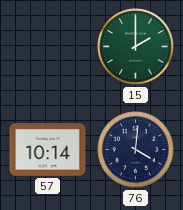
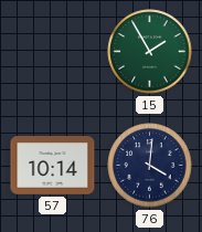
15: 2:00 -> 1:55 (150, 52)
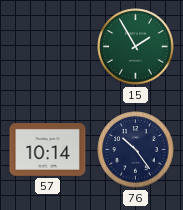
76: 4:01 -> 10:24 (136, 150)
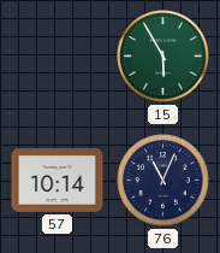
15: 1:55 -> 5:55 (163, 57)
76: 10:24 -> 11:04 (163, 181)
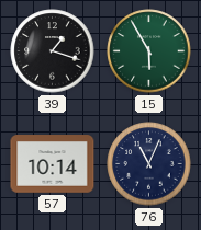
39: none -> 1:18 (53, 51)
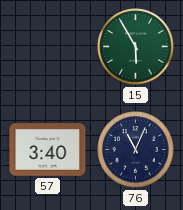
39: 1:18 -> none (53, 51)
57: 10:14 -> 3:40 (48, 150)
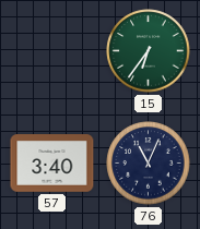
15: 5:55 -> 6:36 (149, 51)
